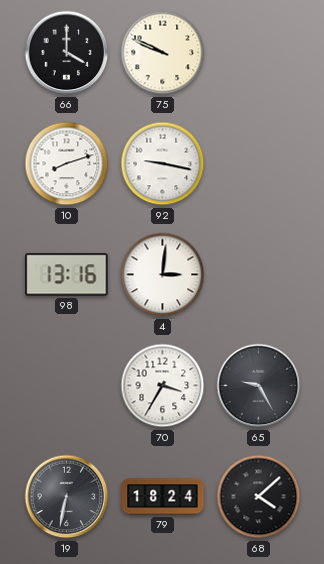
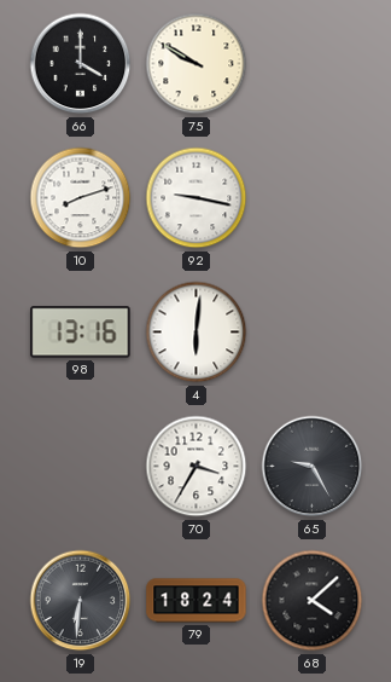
75: 9:49 -> 9:50 (197, 64)
4: 3:01 -> 6:01 (197, 333)
19: 6:32 -> 6:31 (81, 601)
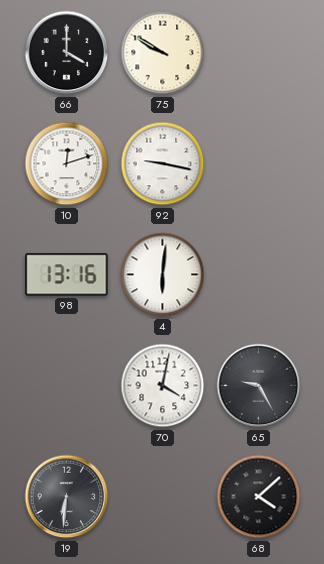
10: 8:12 -> 12:12 (67, 164)
70: 3:35 -> 4:02 (163, 386)
79: 18:24 -> none (197, 601)
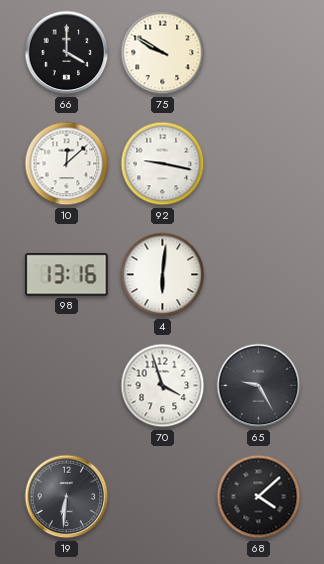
10: 12:12 -> 12:08 (67, 164)
70: 4:02 -> 3:57 (163, 386)
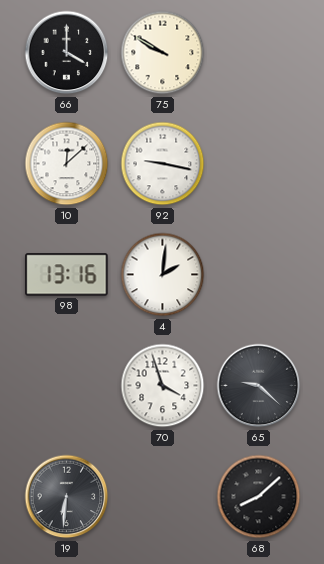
4: 6:01 -> 2:01 (163, 275)
65: 9:25 -> 9:22 (259, 386)
68: 4:08 -> 8:08 (259, 497)
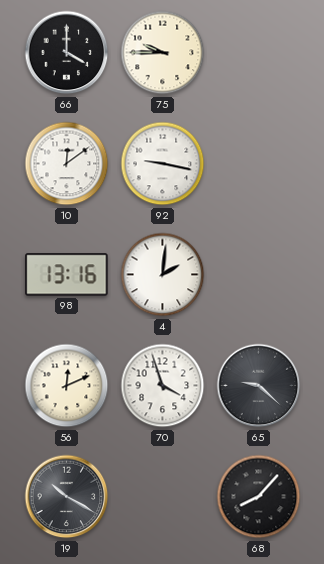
75: 9:50 -> 9:45 (163, 53)
10: 12:08 -> 12:09 (67, 164)
56: none -> 12:11 (67, 386)
19: 6:31 -> 10:20 (67, 497)
68: 8:08 -> 8:07 (259, 497)
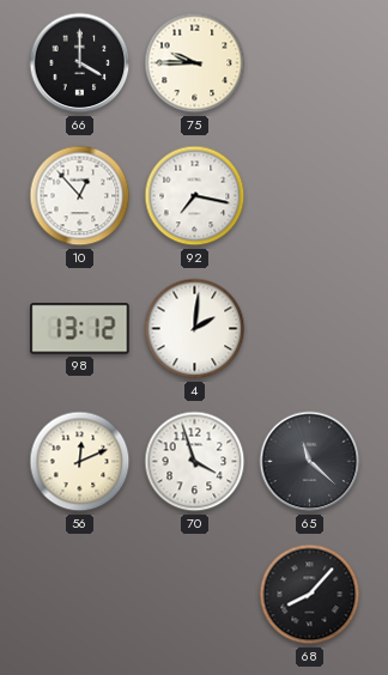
10: 12:09 -> 12:53 (80, 196)
92: 9:17 -> 7:17 (195, 196)
98: 13:16 -> 13:12 (80, 329)
65: 9:22 -> 11:22 (310, 462)
19: 10:20 -> none (67, 497)
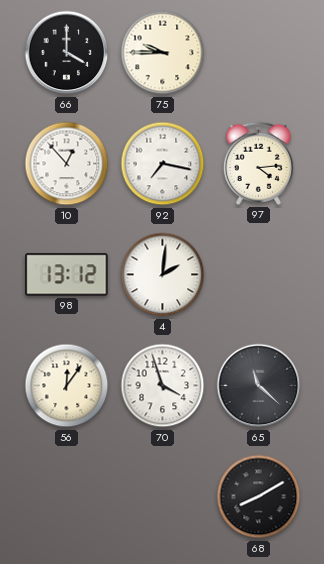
97: none -> 4:14 (258, 163)
56: 12:11 -> 12:06 (67, 386)
68: 8:07 -> 8:10 (259, 497)
